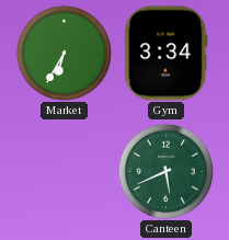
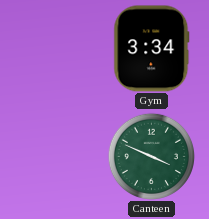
Market: 6:35 -> none (64, 53)
Canteen: 5:41 -> 3:49 (151, 156)
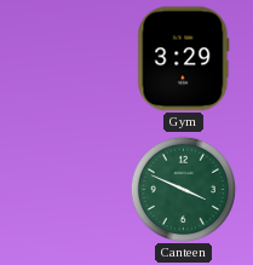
Gym: 3:34 -> 3:29 (184, 59)
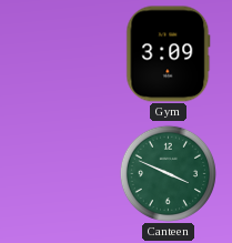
Gym: 3:29 -> 3:09 (169, 54)
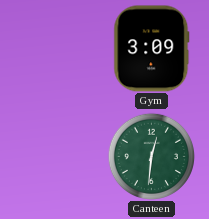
Canteen: 3:49 -> 12:31 (151, 156)
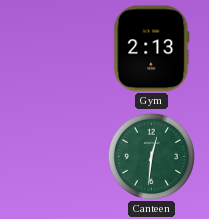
Gym: 3:09 -> 2:13 (152, 49)
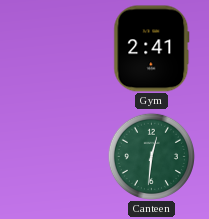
Gym: 2:13 -> 2:41 (152, 49)
